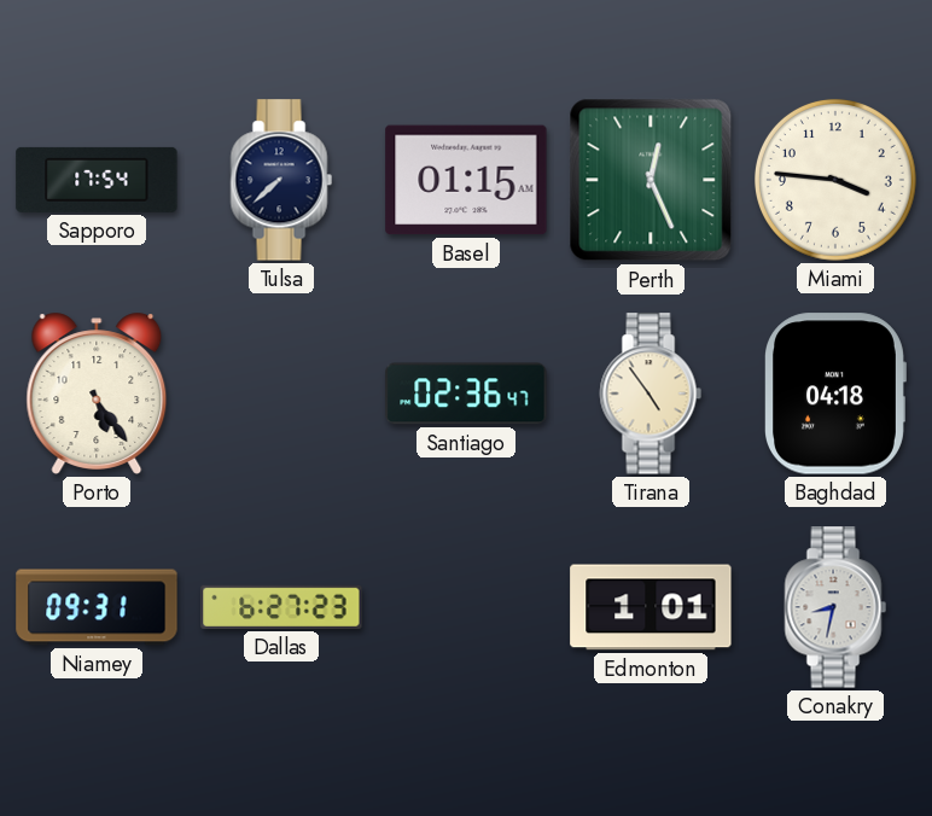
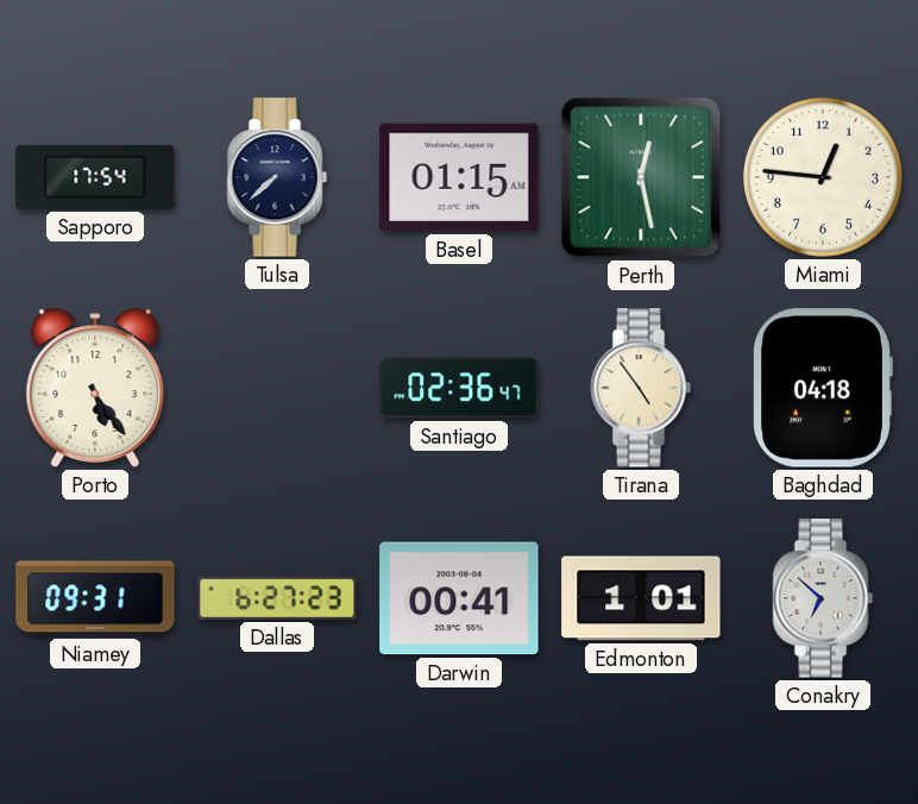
Perth: 12:26 -> 12:28 (641, 177)
Miami: 3:46 -> 12:46 (823, 177)
Darwin: none -> 00:41 (459, 598)
Conakry: 8:32 -> 6:52 (823, 598)
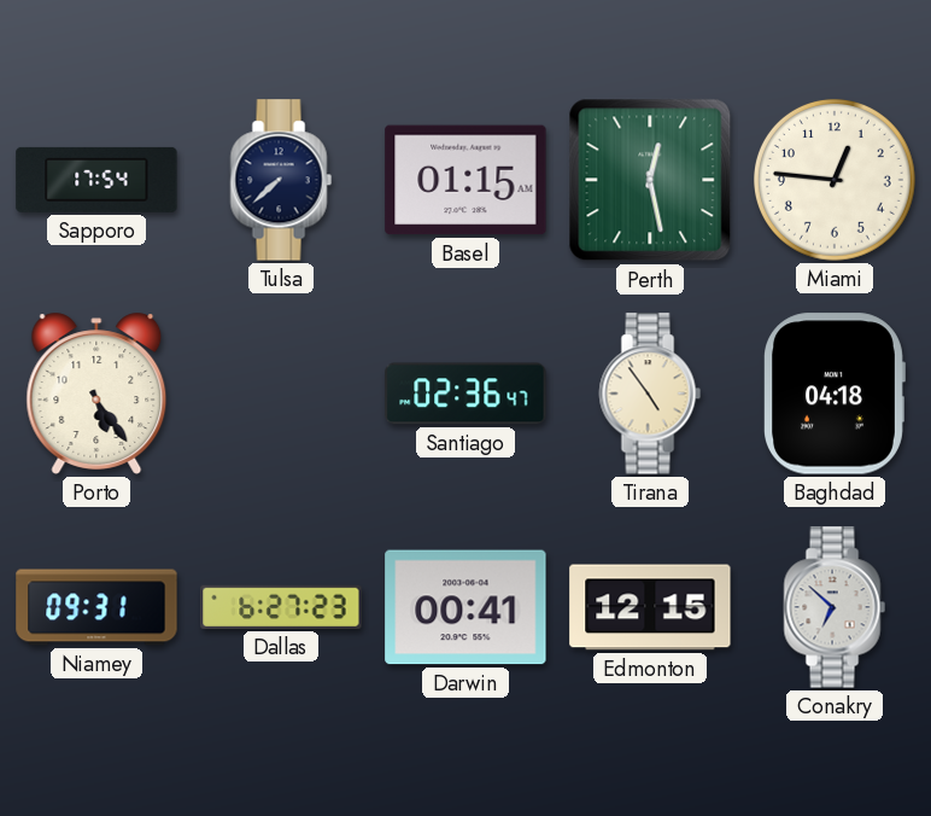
Edmonton: 1:01 -> 12:15 (650, 607)
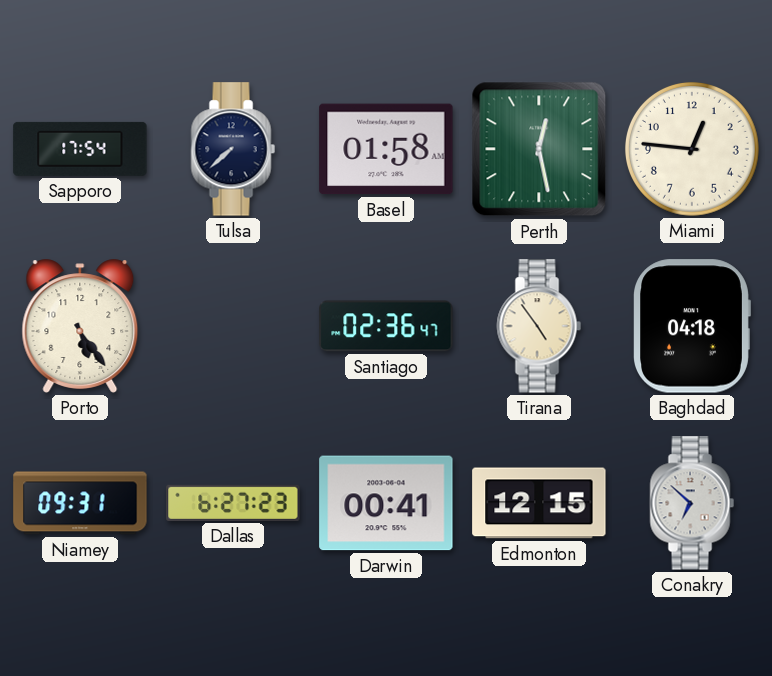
Basel: 01:15 -> 01:58 (386, 149)
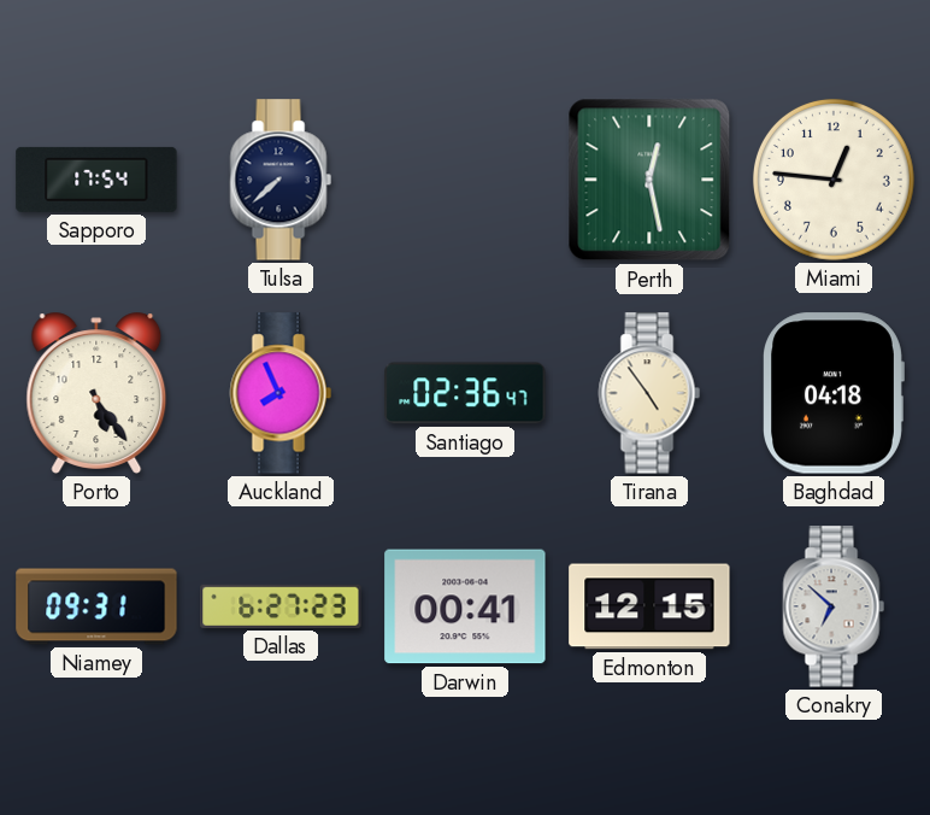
Basel: 01:58 -> none (386, 149)
Auckland: none -> 7:56 (281, 393)
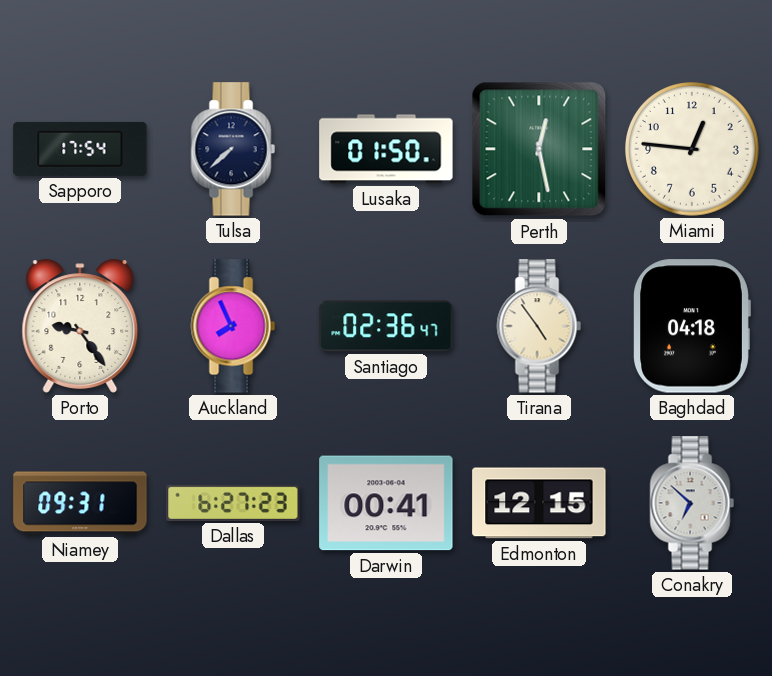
Lusaka: none -> 01:50 (386, 149)
Porto: 5:24 -> 9:24 (80, 326)
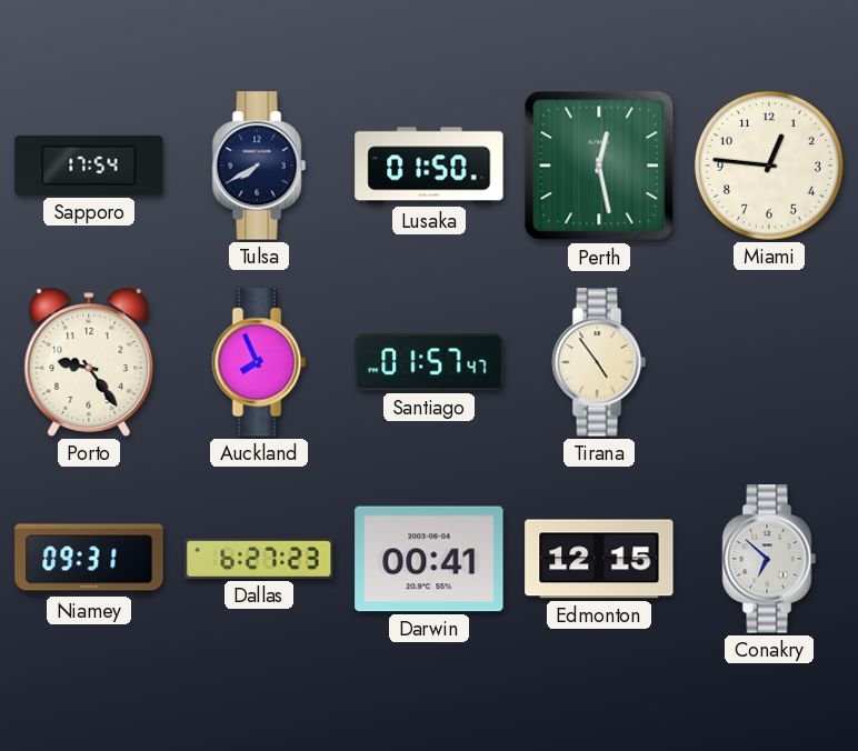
Tulsa: 7:38 -> 7:40 (259, 166)
Santiago: 02:36 -> 01:57 (429, 362)
Baghdad: 04:18 -> none (692, 326)
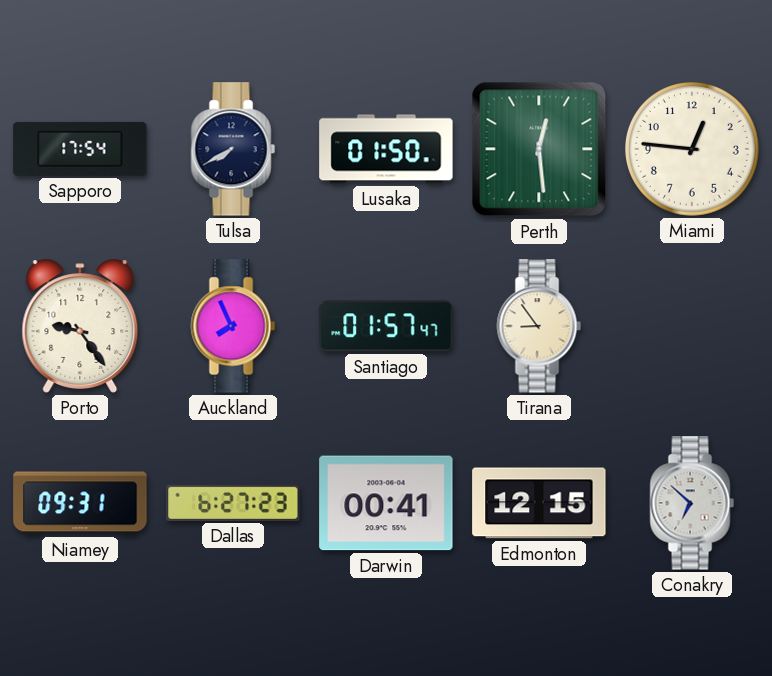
Perth: 12:28 -> 12:29 (539, 149)
Tirana: 4:54 -> 8:54 (539, 326)
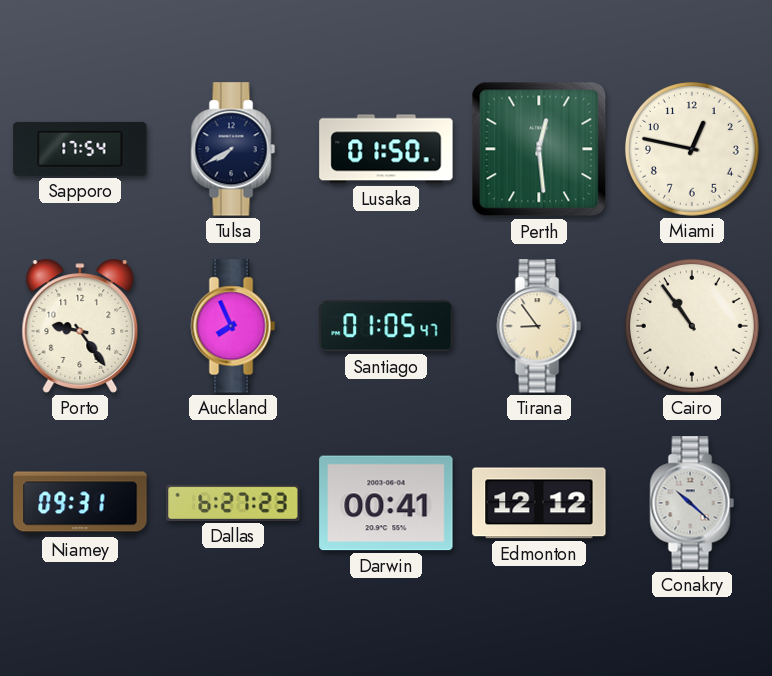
Miami: 12:46 -> 12:47 (692, 149)
Santiago: 01:57 -> 01:05 (386, 326)
Cairo: none -> 10:54 (692, 326)
Edmonton: 12:15 -> 12:12 (539, 503)
Conakry: 6:52 -> 10:22 (692, 503)
